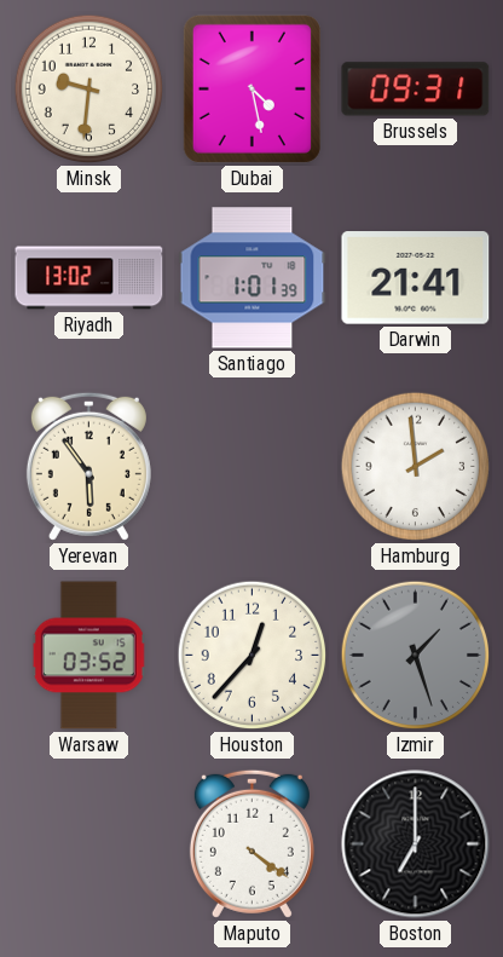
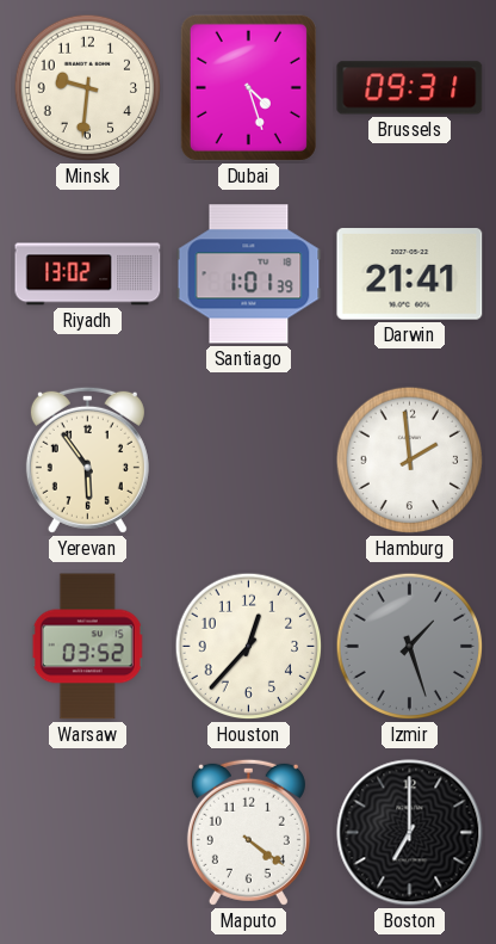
Dubai: 4:28 -> 4:27 (248, 87)
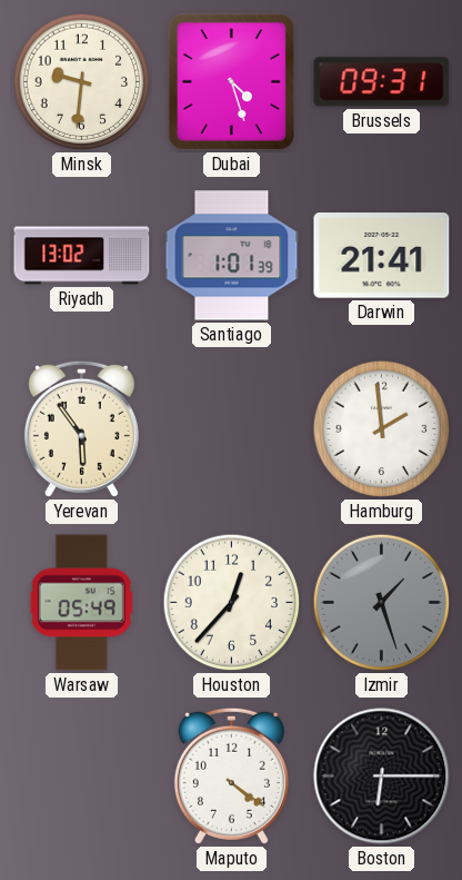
Warsaw: 03:52 -> 05:49 (82, 603)
Boston: 7:00 -> 6:15 (382, 777)
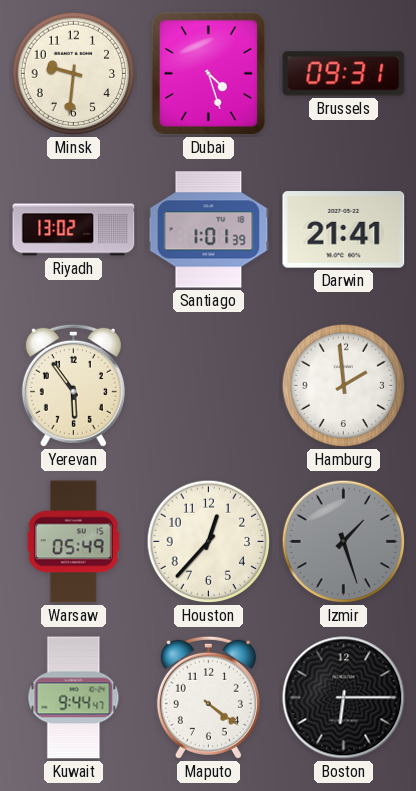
Kuwait: none -> 9:44 (74, 698)
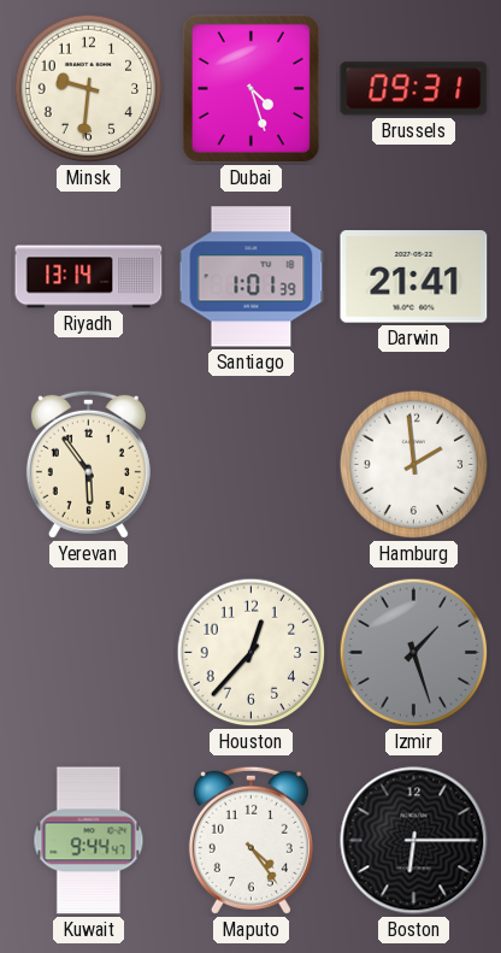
Riyadh: 13:02 -> 13:14 (89, 277)
Warsaw: 05:49 -> none (74, 542)
Maputo: 4:21 -> 4:24 (250, 840)
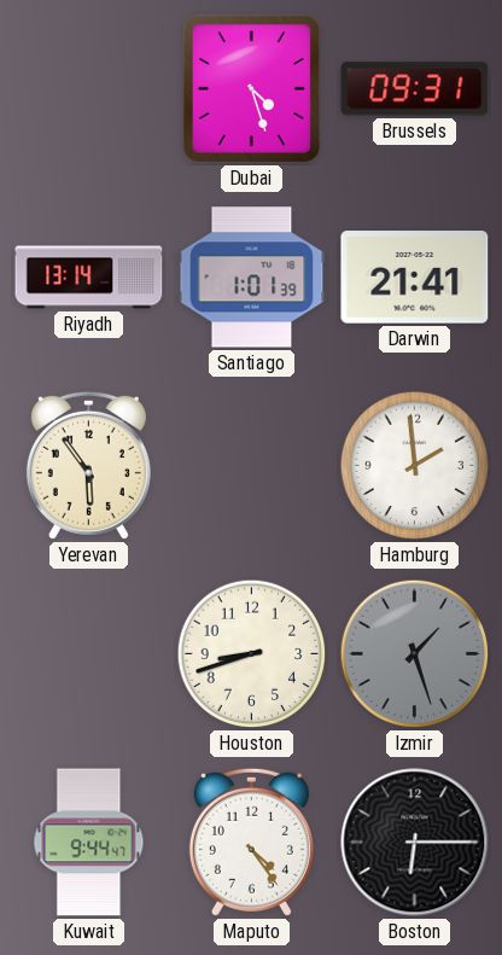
Minsk: 9:31 -> none (89, 89)
Houston: 12:37 -> 8:42 (252, 654)
